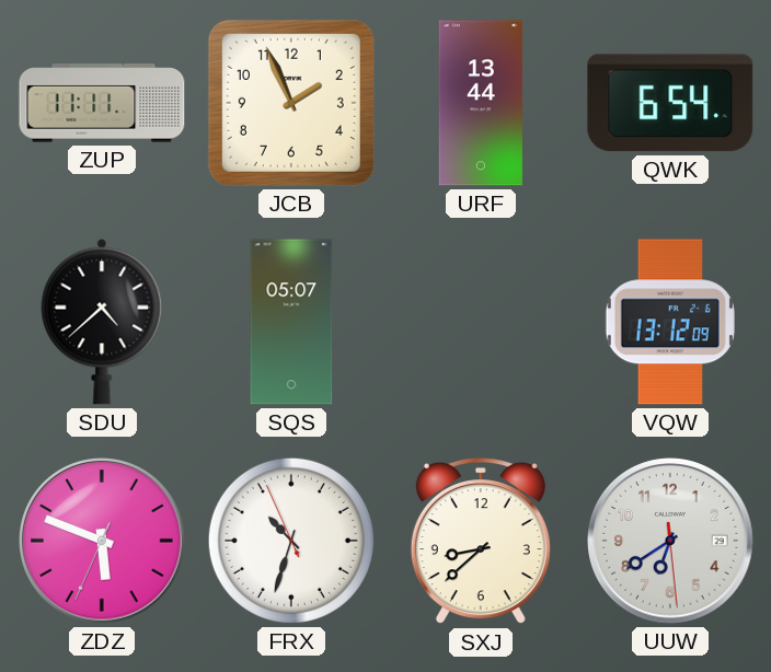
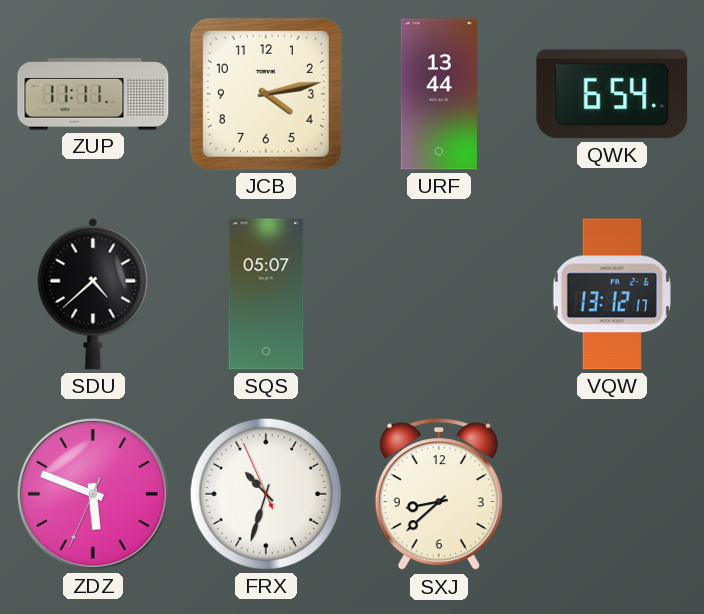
JCB: 1:56 -> 4:13 (266, 94)
VQW: 13:12:09 -> 13:12:17 (612, 294)
UUW: 6:39 -> none (670, 541)
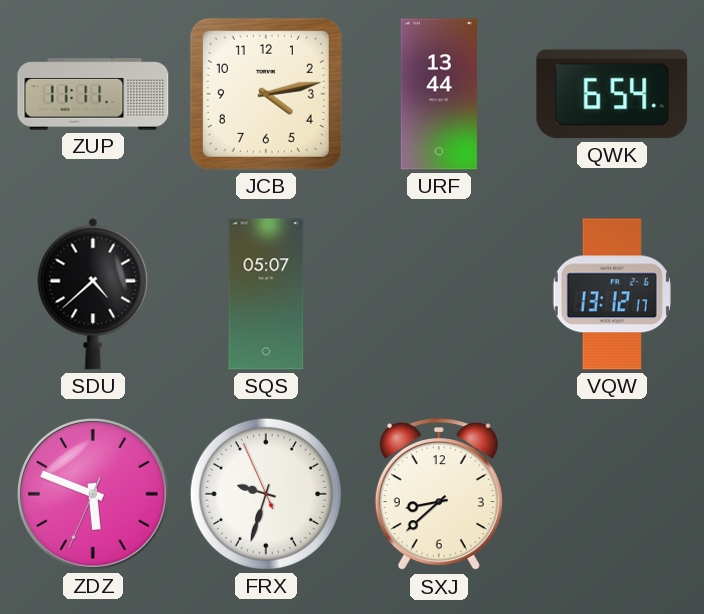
FRX: 10:32 -> 9:32 (266, 494)
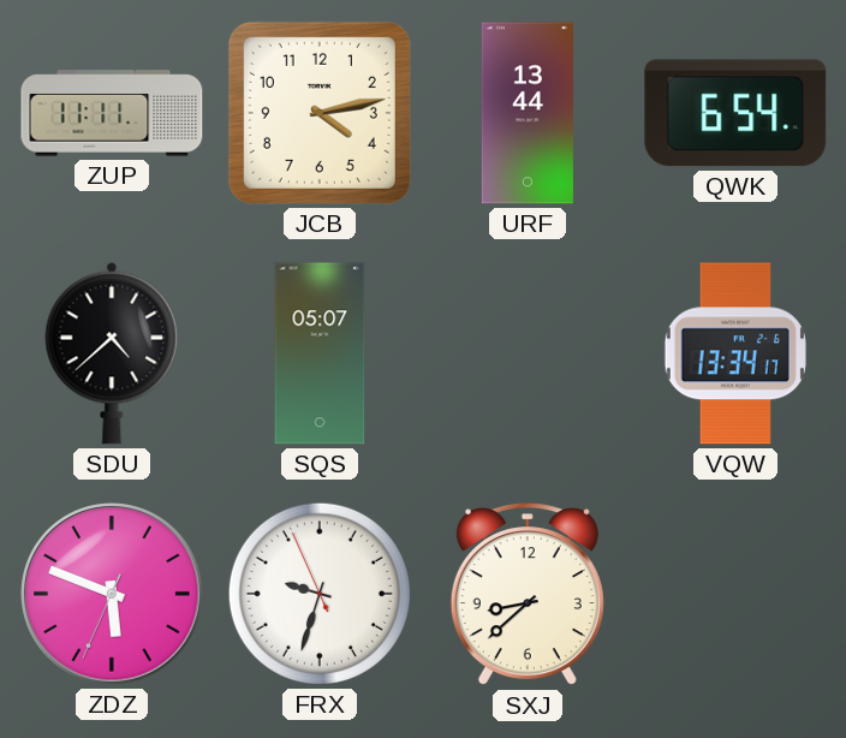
VQW: 13:12 -> 13:34 (735, 353)
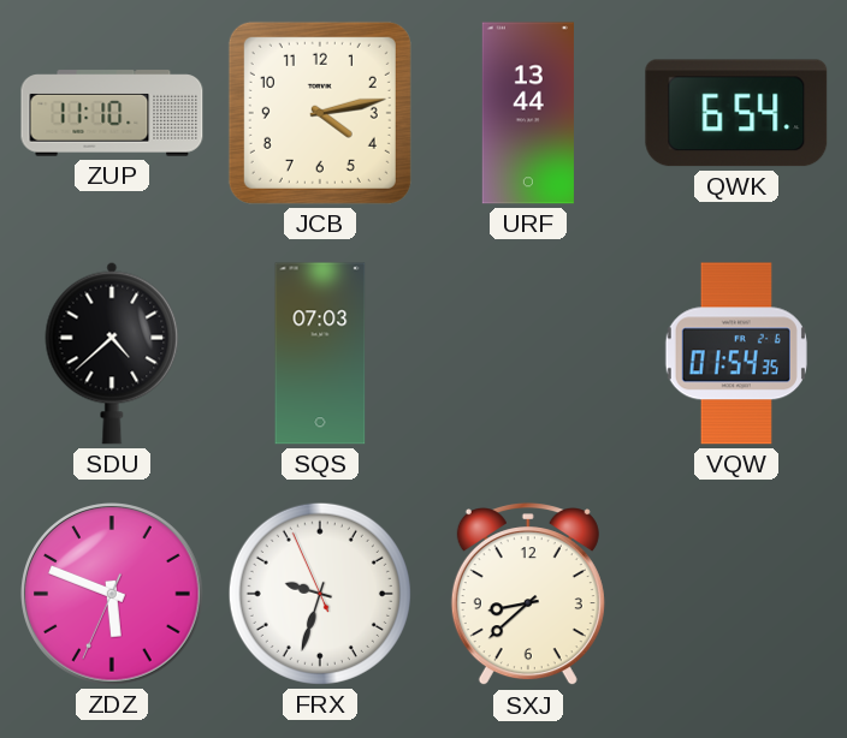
ZUP: 11:11 -> 11:10 (112, 113)
SQS: 05:07 -> 07:03 (320, 353)
VQW: 13:34 -> 01:54 (736, 353)
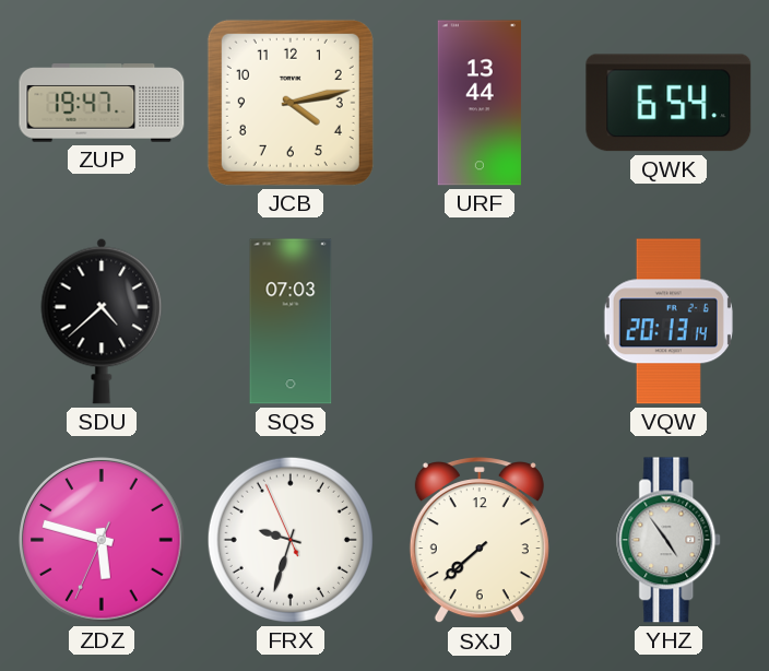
ZUP: 11:10 -> 19:47 (102, 103)
VQW: 01:54 -> 20:13 (669, 321)
ZDZ: 5:48 -> 5:47 (102, 540)
SXJ: 8:38 -> 7:38 (480, 541)
YHZ: none -> 4:54 (670, 540)
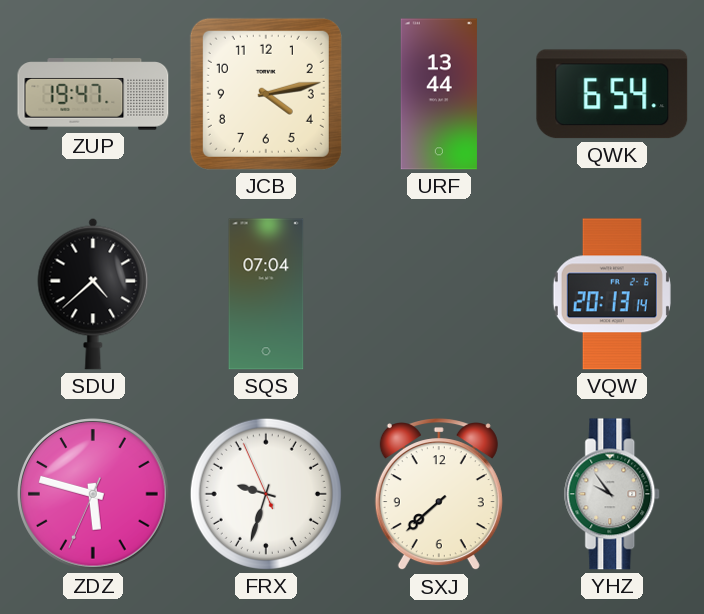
SQS: 07:03 -> 07:04 (266, 294)
YHZ: 4:54 -> 9:54 (613, 494)
